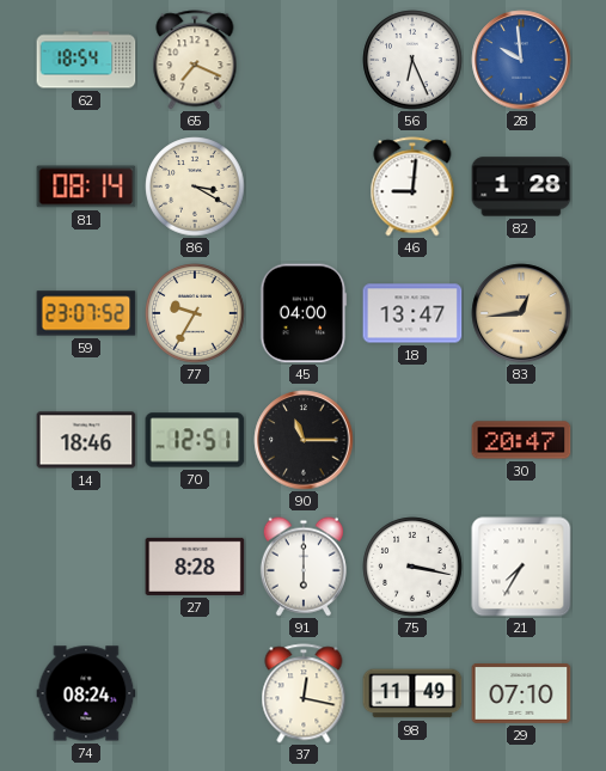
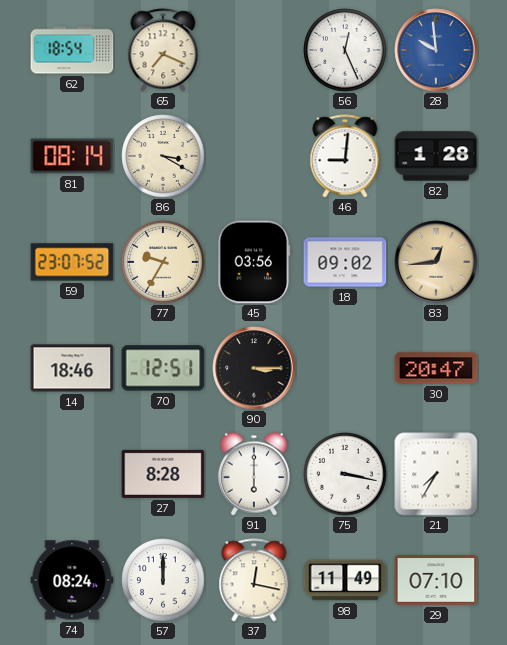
56: 6:26 -> 12:26 (345, 50)
45: 04:00 -> 03:56 (254, 262)
18: 13:47 -> 09:02 (345, 262)
90: 11:15 -> 3:15 (254, 368)
57: none -> 12:00 (163, 580)
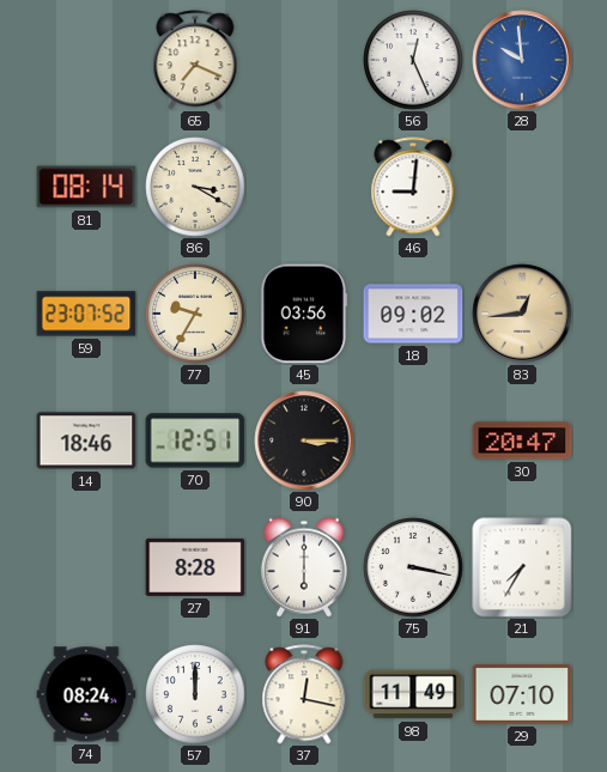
62: 18:54 -> none (72, 50)
82: 1:28 -> none (436, 156)
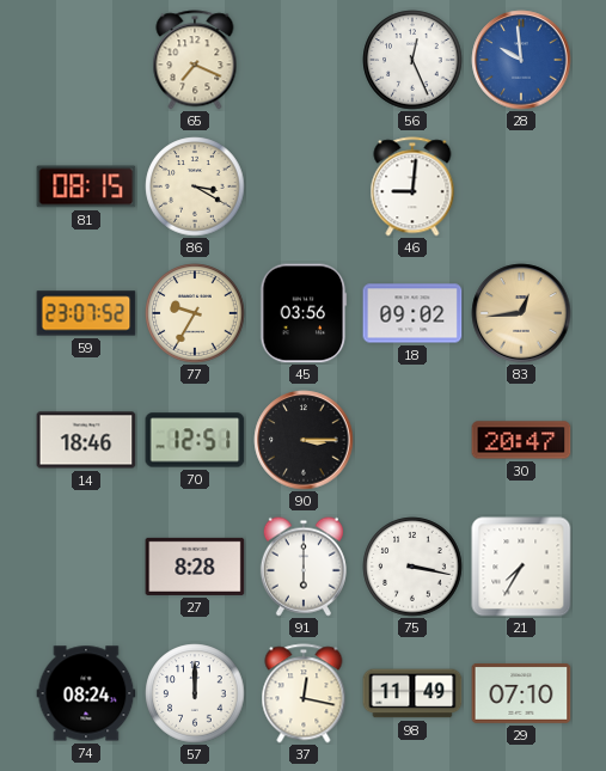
81: 08:14 -> 08:15 (86, 186)
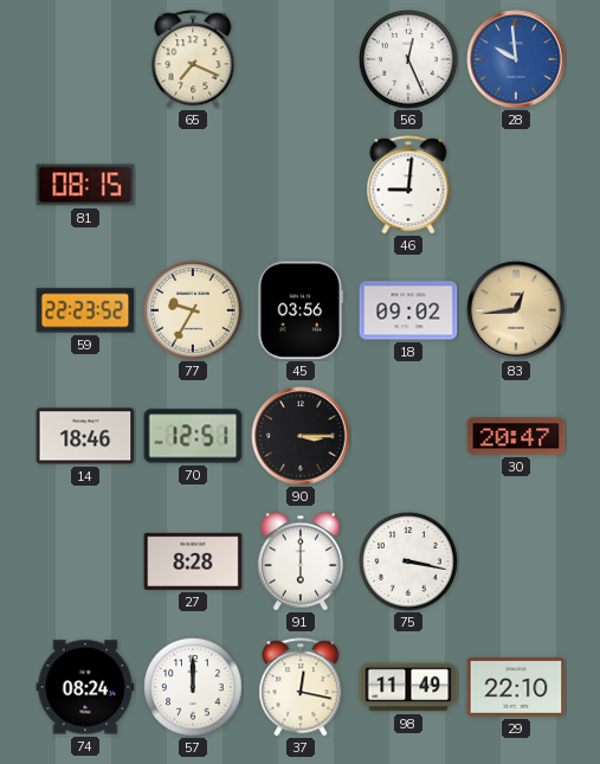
86: 3:20 -> none (195, 186)
59: 23:07 -> 22:23 (85, 310)
21: 7:35 -> none (521, 567)
29: 07:10 -> 22:10 (516, 687)
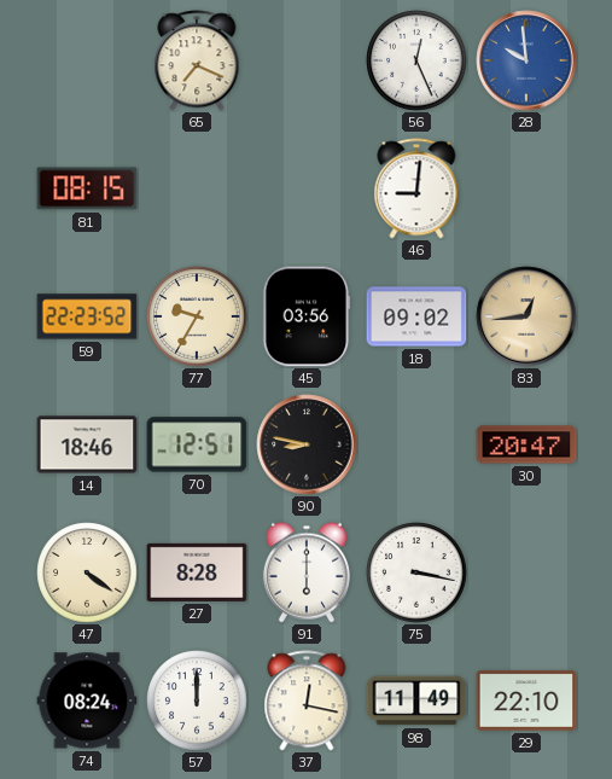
90: 3:15 -> 8:47 (307, 444)
47: none -> 4:21 (87, 572)
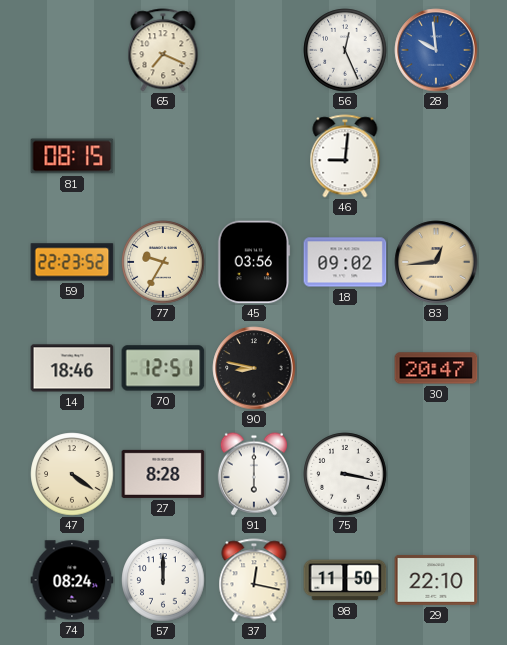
98: 11:49 -> 11:50 (345, 580)
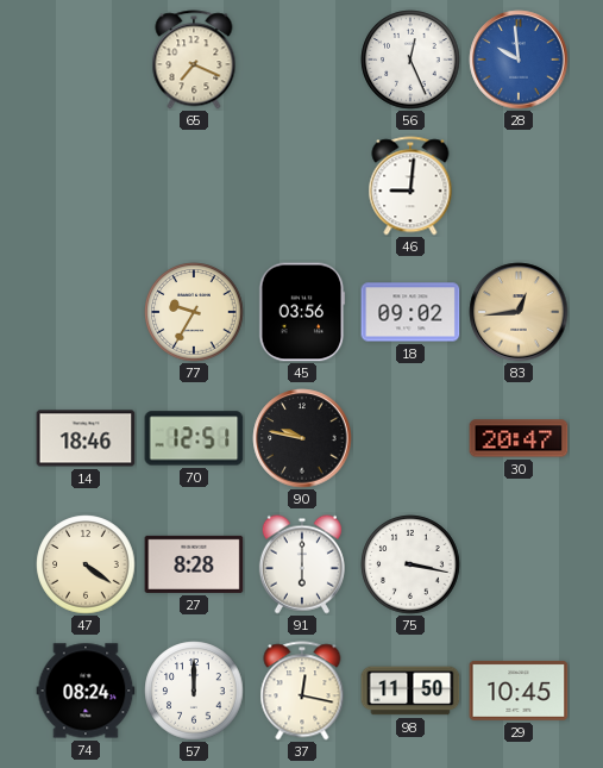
81: 08:15 -> none (72, 156)
59: 22:23 -> none (72, 262)
90: 8:47 -> 9:47 (302, 438)
29: 22:10 -> 10:45 (519, 691)
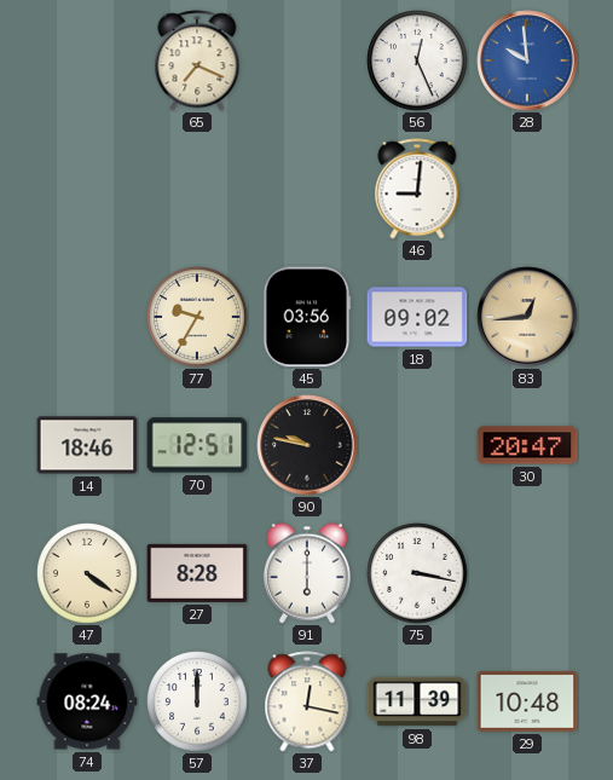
98: 11:50 -> 11:39 (417, 701)
29: 10:45 -> 10:48 (527, 701)
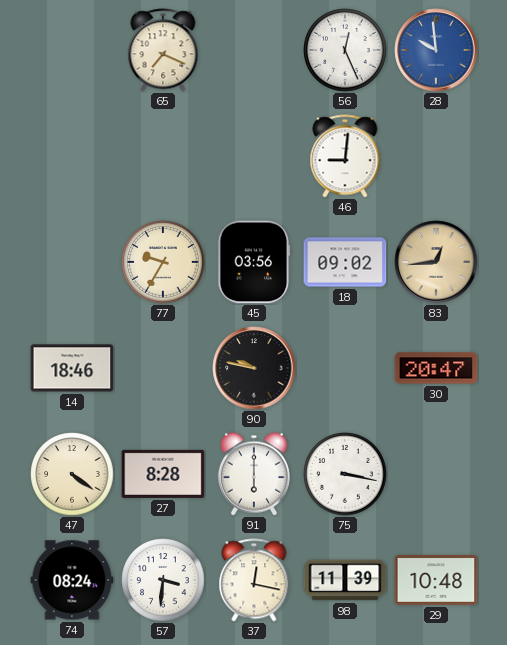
70: 12:51 -> none (197, 445)
57: 12:00 -> 3:31 (163, 580)
